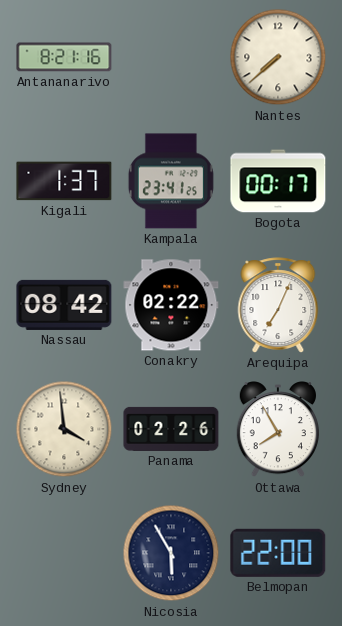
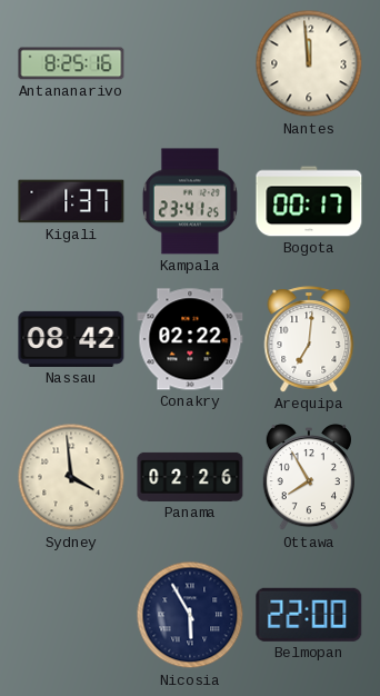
Antananarivo: 8:21 -> 8:25 (71, 63)
Nantes: 7:38 -> 11:59 (309, 63)
Arequipa: 7:04 -> 7:01 (309, 339)
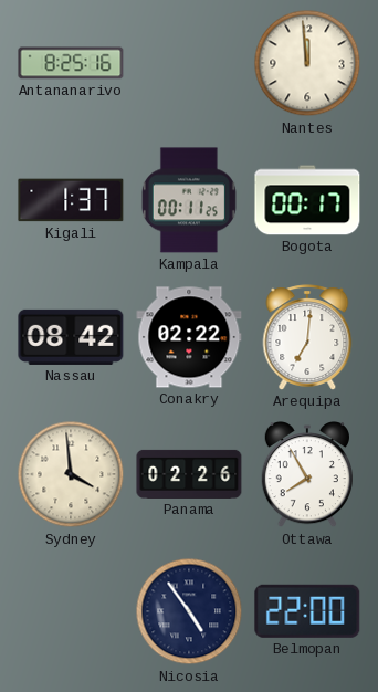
Kampala: 23:41 -> 00:11 (189, 200)
Nicosia: 5:55 -> 4:54 (189, 611)
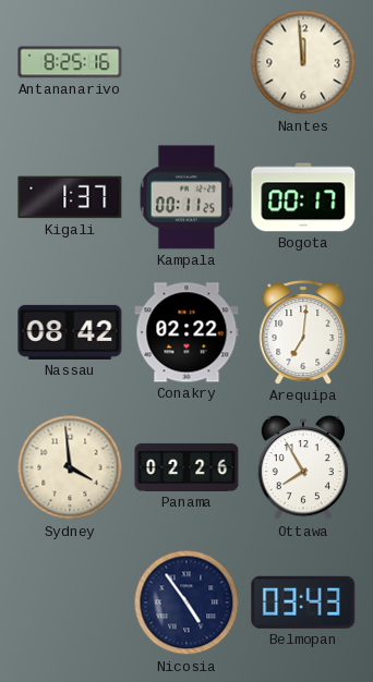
Belmopan: 22:00 -> 03:43 (303, 602)
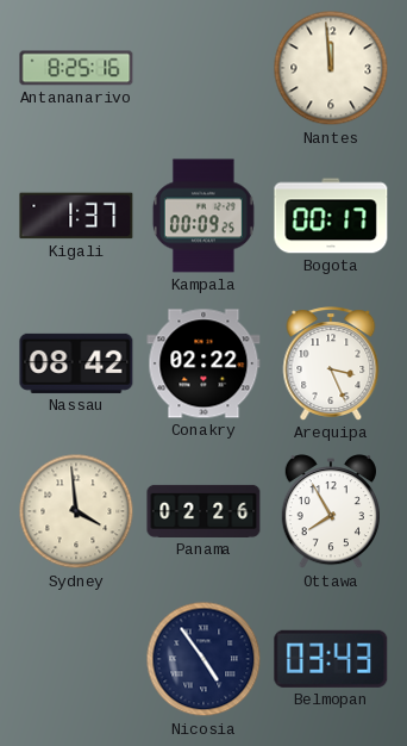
Kampala: 00:11 -> 00:09 (203, 216)
Arequipa: 7:01 -> 3:26 (331, 363)
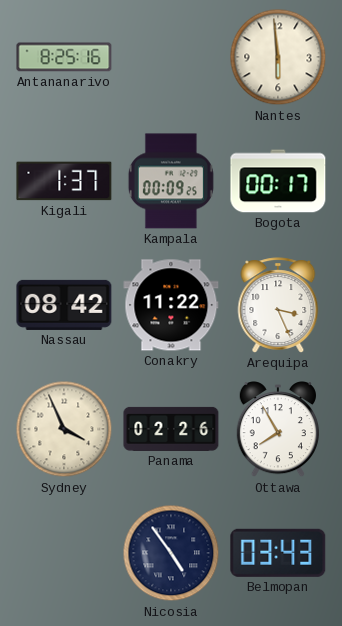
Nantes: 11:59 -> 5:59 (278, 57)
Conakry: 02:22 -> 11:22 (171, 305)
Sydney: 3:59 -> 3:56 (64, 429)
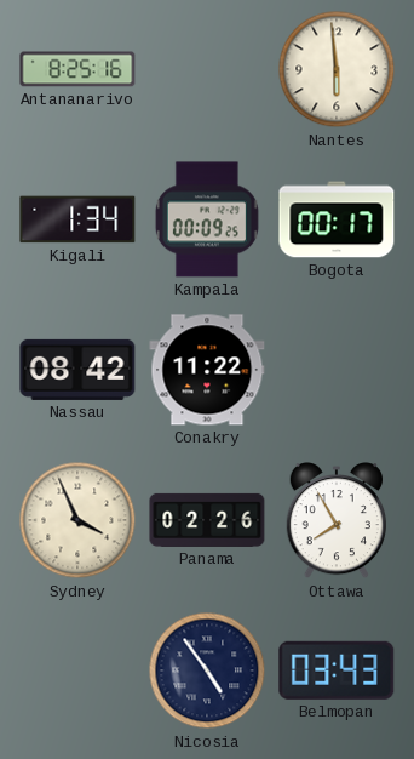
Kigali: 1:37 -> 1:34 (77, 219)
Arequipa: 3:26 -> none (278, 305)
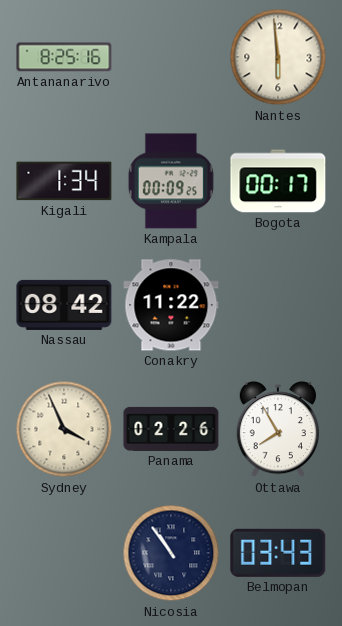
Nicosia: 4:54 -> 10:54 (171, 553)
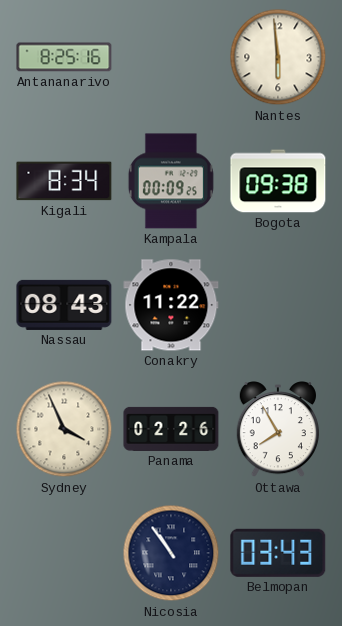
Kigali: 1:34 -> 8:34 (64, 181)
Bogota: 00:17 -> 09:38 (278, 181)
Nassau: 08:42 -> 08:43 (64, 305)
